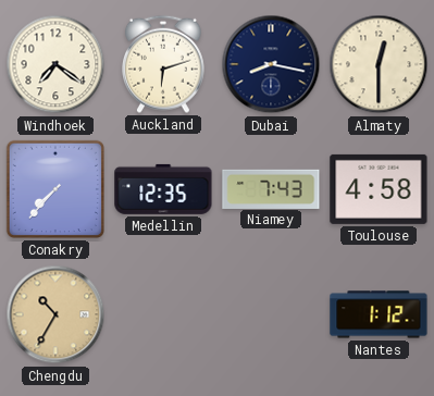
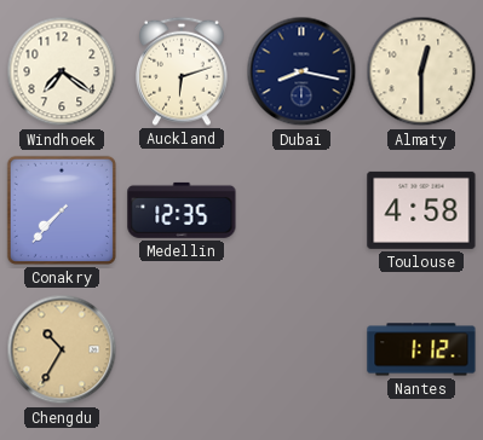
Niamey: 7:43 -> none (271, 188)
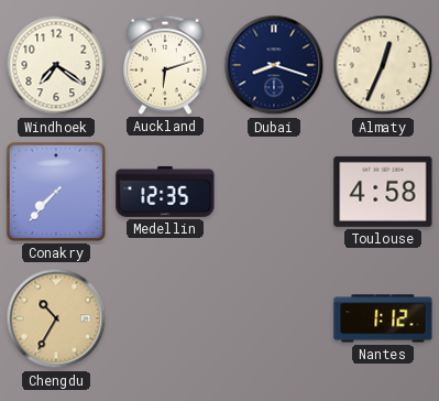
Dubai: 8:17 -> 8:18 (274, 65)
Almaty: 12:30 -> 12:34 (383, 65)
